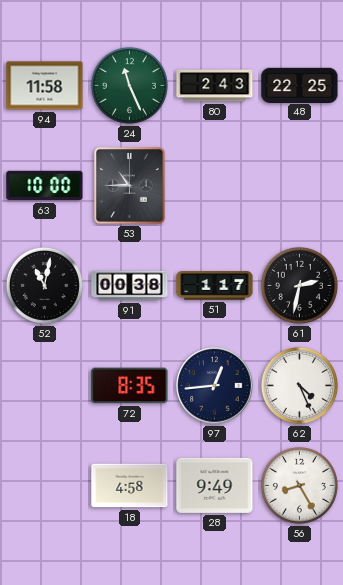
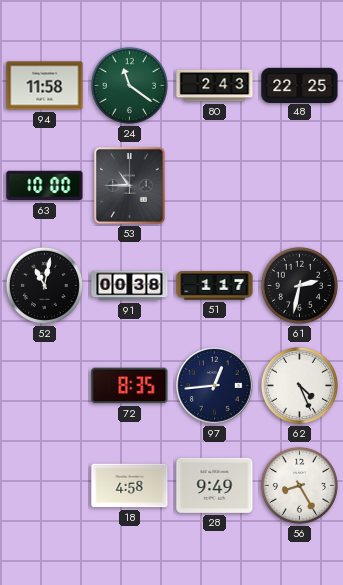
24: 11:26 -> 11:21 (129, 85)
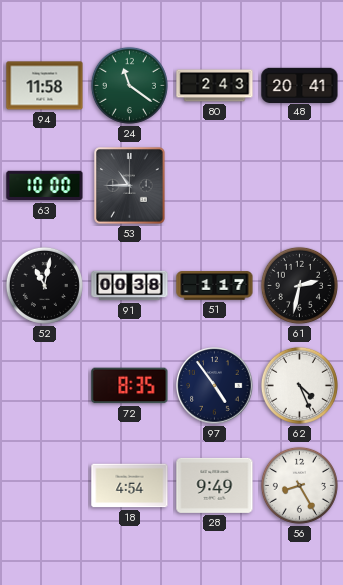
48: 22:25 -> 20:41 (300, 85)
97: 12:44 -> 4:54 (215, 386)
18: 4:58 -> 4:54 (130, 486)
